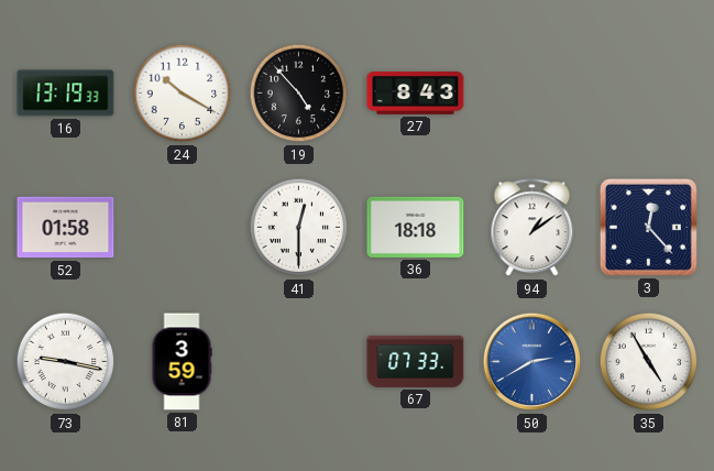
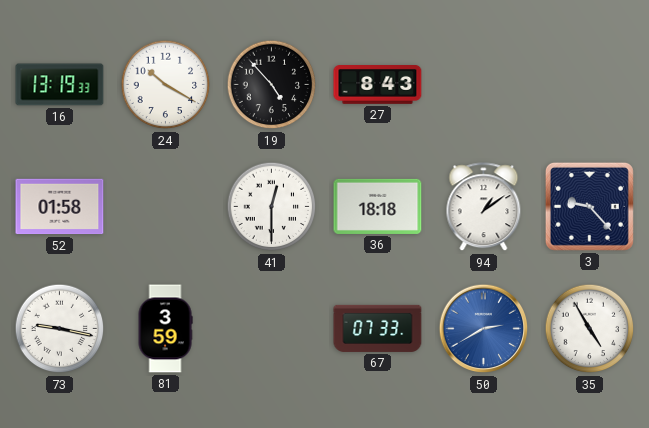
3: 12:23 -> 9:23 (589, 206)
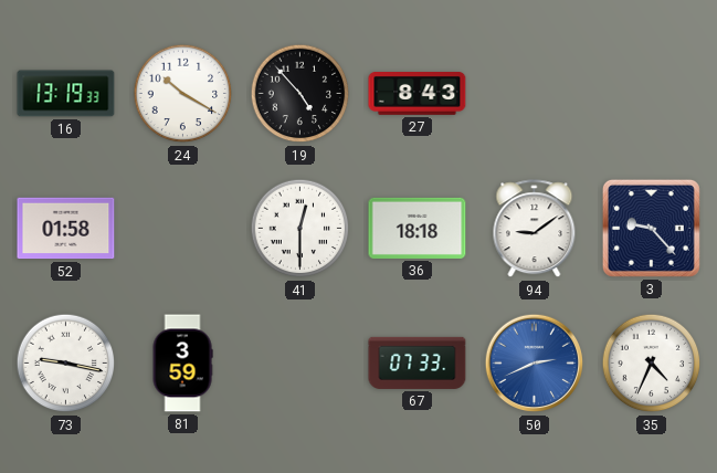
94: 1:09 -> 9:09 (535, 229)
50: 2:40 -> 2:41 (535, 364)
35: 4:55 -> 4:34 (652, 364)
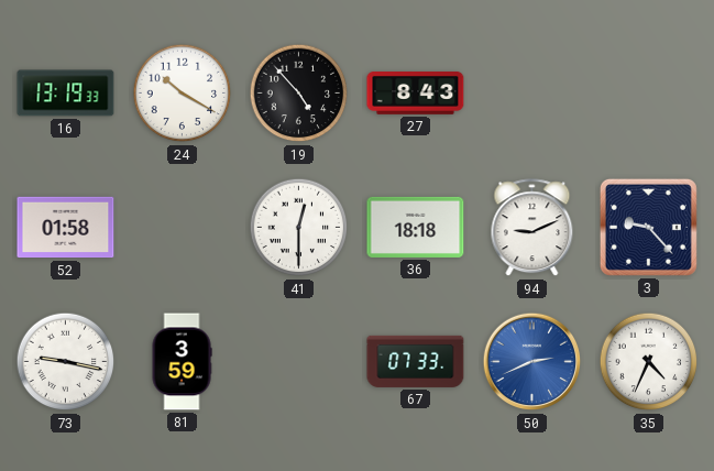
94: 9:09 -> 9:11 (532, 228)
